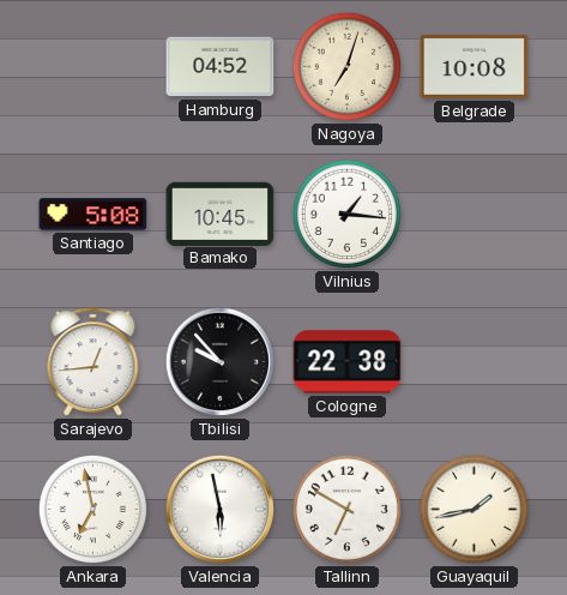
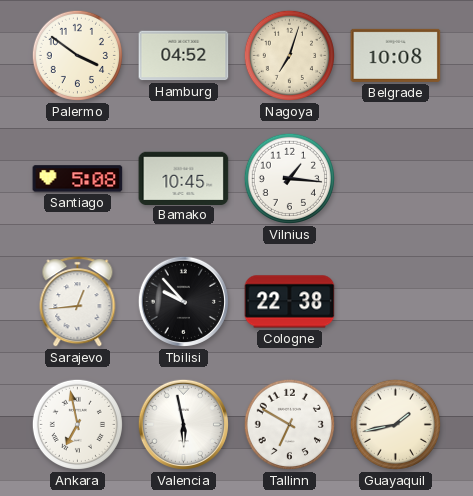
Palermo: none -> 3:51 (77, 55)
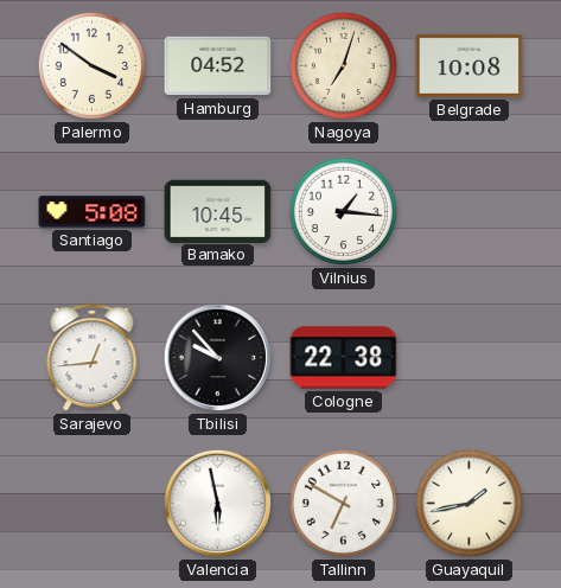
Ankara: 6:58 -> none (77, 424)
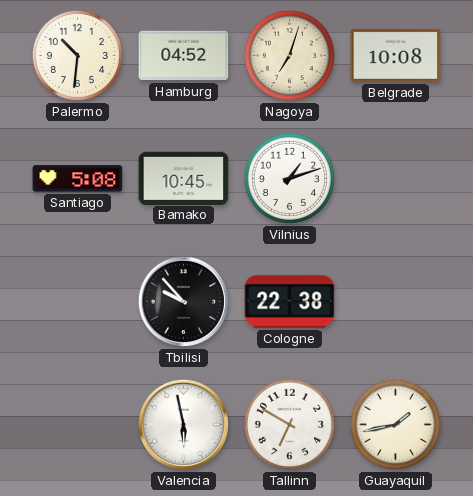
Palermo: 3:51 -> 10:31 (77, 55)
Vilnius: 1:16 -> 1:12 (289, 178)
Sarajevo: 12:44 -> none (93, 358)
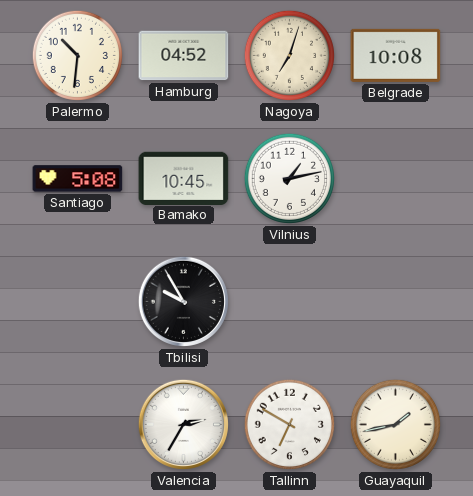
Vilnius: 1:12 -> 1:13 (289, 178)
Tbilisi: 9:53 -> 9:55 (183, 301)
Cologne: 22:38 -> none (290, 302)
Valencia: 5:58 -> 2:35 (183, 424)
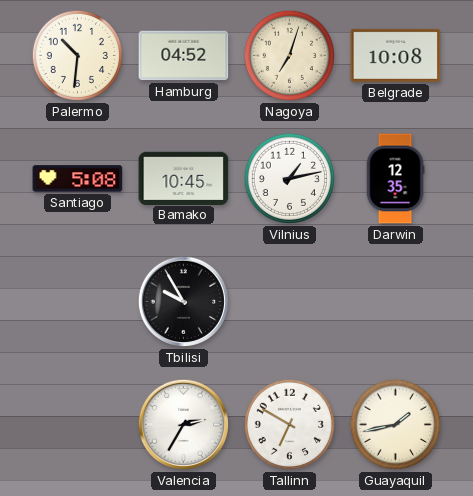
Darwin: none -> 12:35 (395, 179)
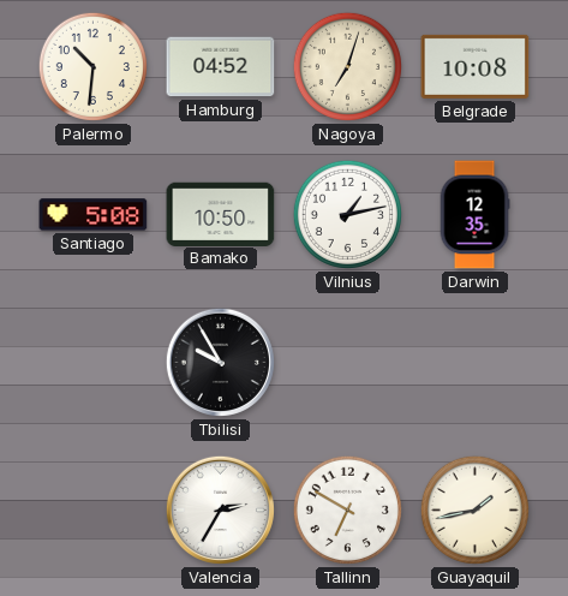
Bamako: 10:45 -> 10:50 (221, 214)
